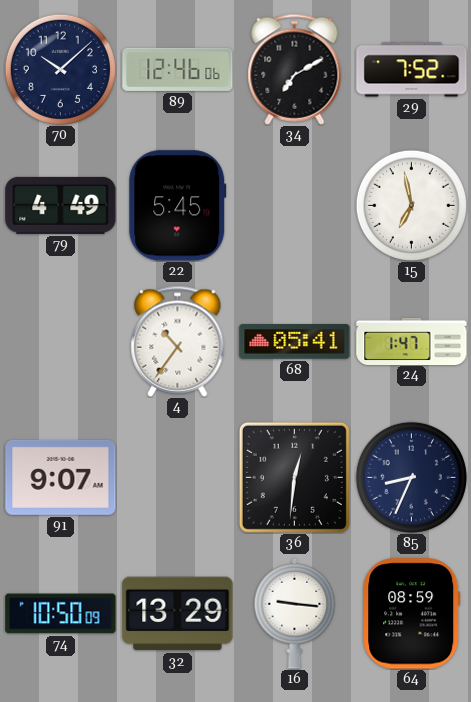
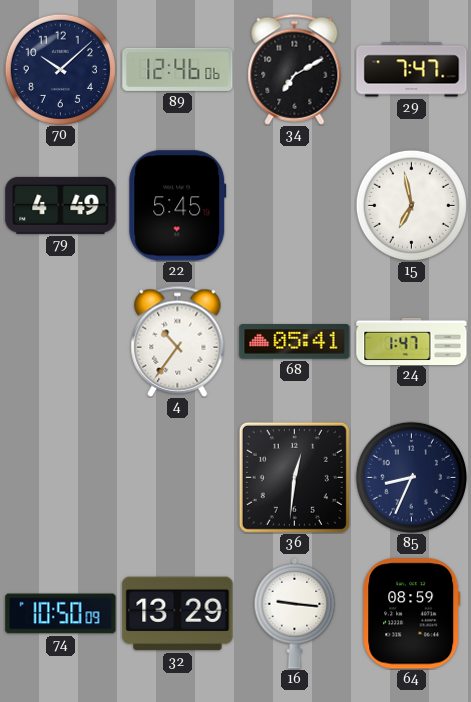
29: 7:52 -> 7:47 (412, 70)
91: 9:07 -> none (61, 477)
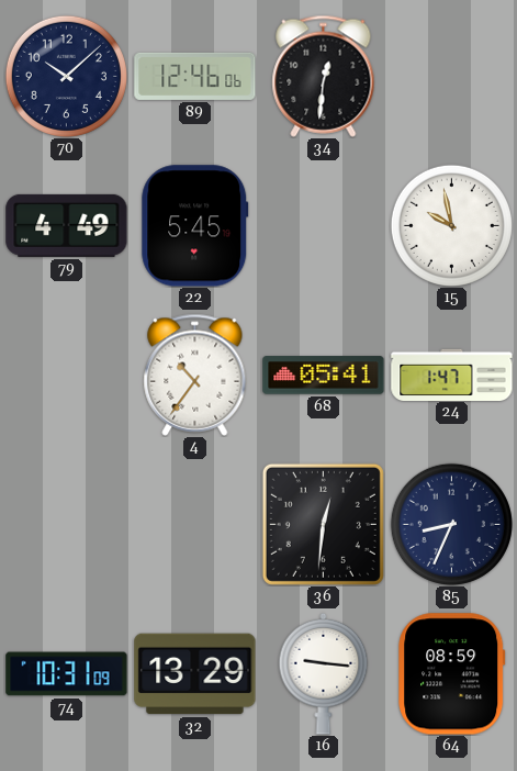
34: 7:10 -> 12:31 (324, 76)
29: 7:47 -> none (412, 70)
15: 6:58 -> 9:58 (451, 225)
74: 10:50 -> 10:31 (67, 674)
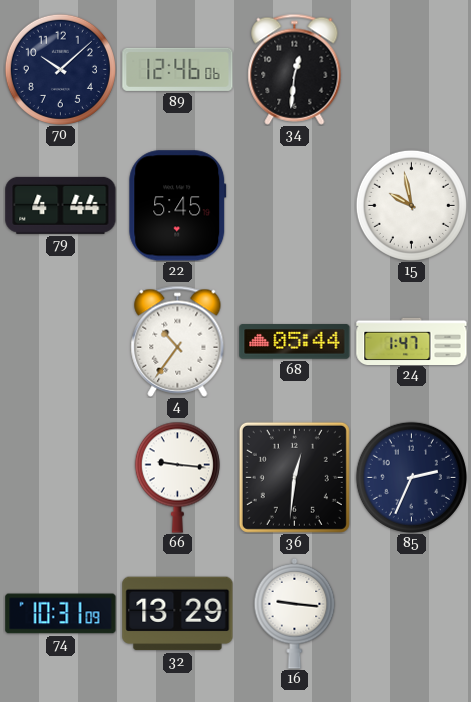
79: 4:49 -> 4:44 (61, 205)
68: 05:41 -> 05:44 (295, 342)
66: none -> 9:16 (177, 477)
85: 8:34 -> 2:34 (411, 477)
64: 08:59 -> none (452, 674)
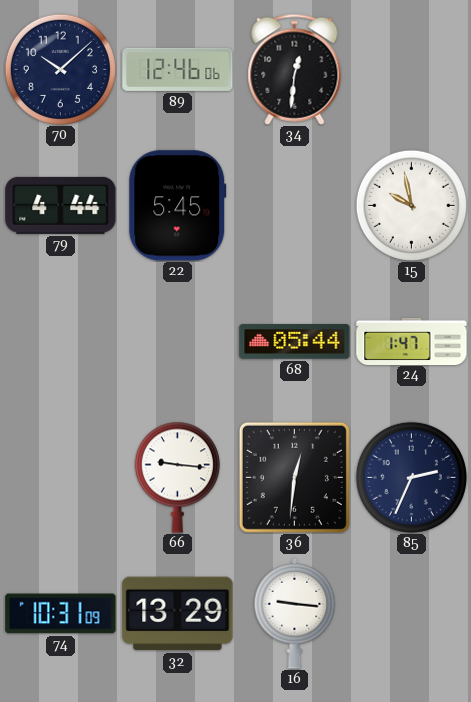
4: 10:36 -> none (178, 341)
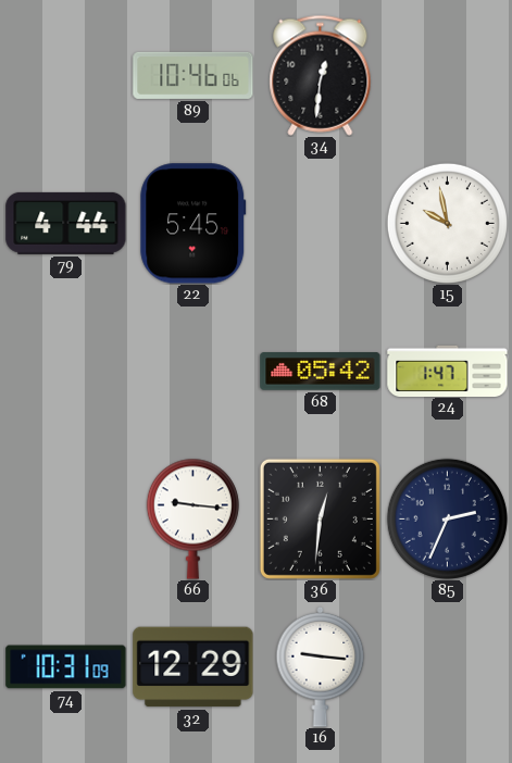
70: 10:08 -> none (60, 69)
89: 12:46 -> 10:46 (193, 75)
68: 05:44 -> 05:42 (321, 372)
32: 13:29 -> 12:29 (193, 667)
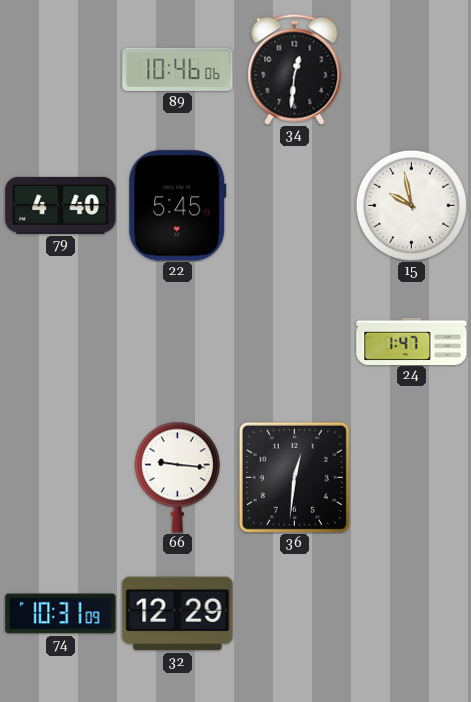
79: 4:44 -> 4:40 (61, 205)
68: 05:42 -> none (321, 372)
85: 2:34 -> none (447, 518)
16: 9:16 -> none (321, 666)
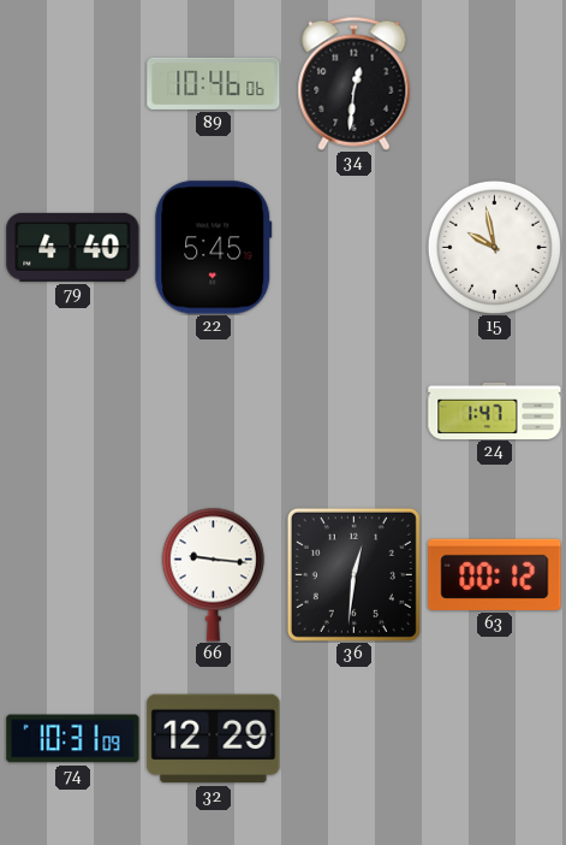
63: none -> 00:12 (495, 574)
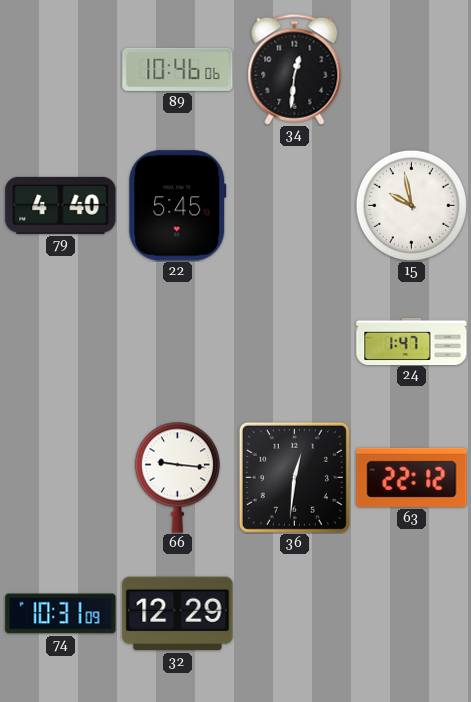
63: 00:12 -> 22:12 (412, 477)
